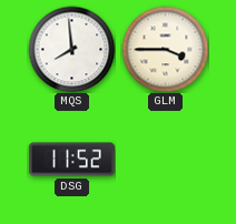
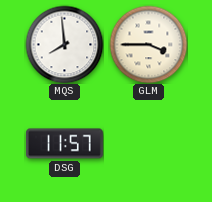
DSG: 11:52 -> 11:57 (64, 144)
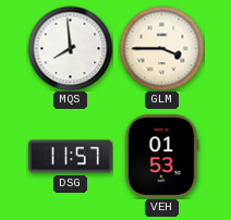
VEH: none -> 01:53 (161, 156)
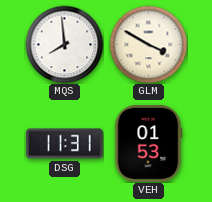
GLM: 3:45 -> 3:50 (148, 44)
DSG: 11:57 -> 11:31 (64, 144)
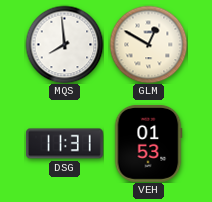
GLM: 3:50 -> 12:50 (148, 44)
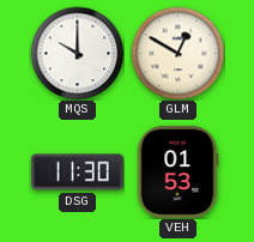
MQS: 7:59 -> 10:00 (77, 53)
DSG: 11:31 -> 11:30 (77, 173)
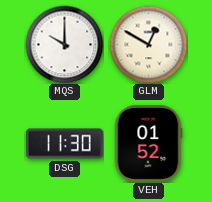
VEH: 01:53 -> 01:52 (148, 143)
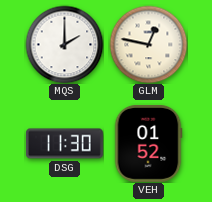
MQS: 10:00 -> 2:00 (64, 44)
GLM: 12:50 -> 12:47 (148, 44)
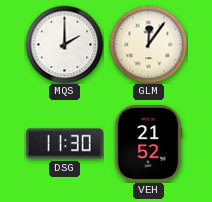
GLM: 12:47 -> 12:06 (148, 44)
VEH: 01:52 -> 21:52 (148, 143)
